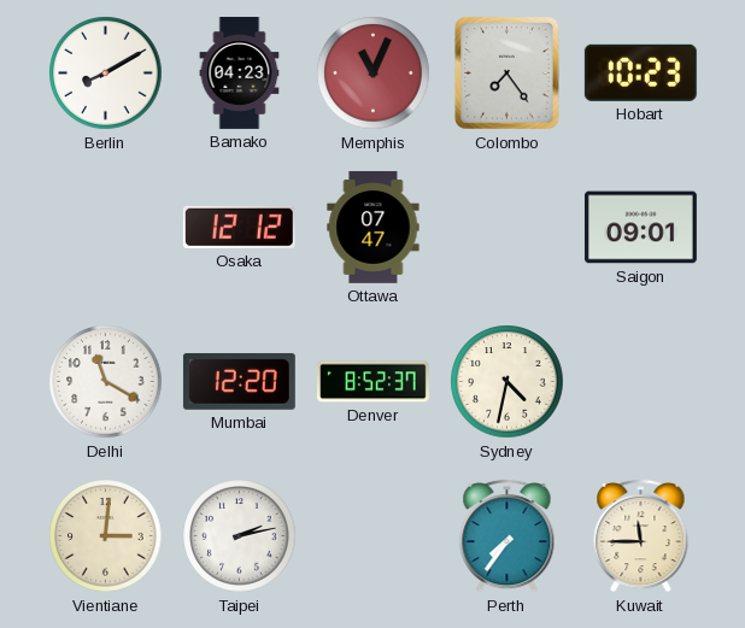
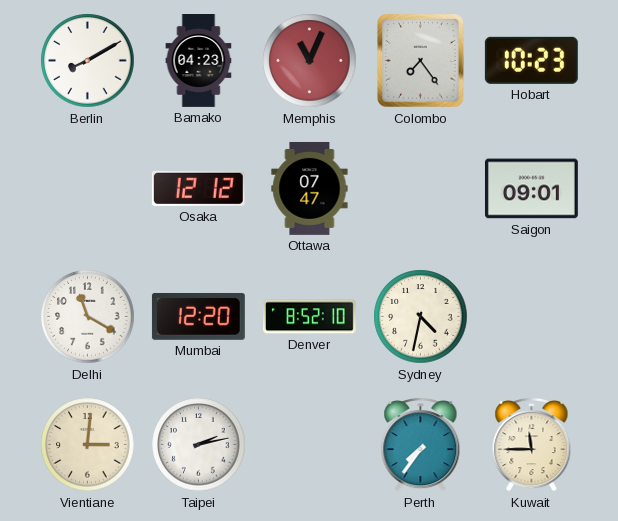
Denver: 8:52:37 -> 8:52:10 (309, 317)
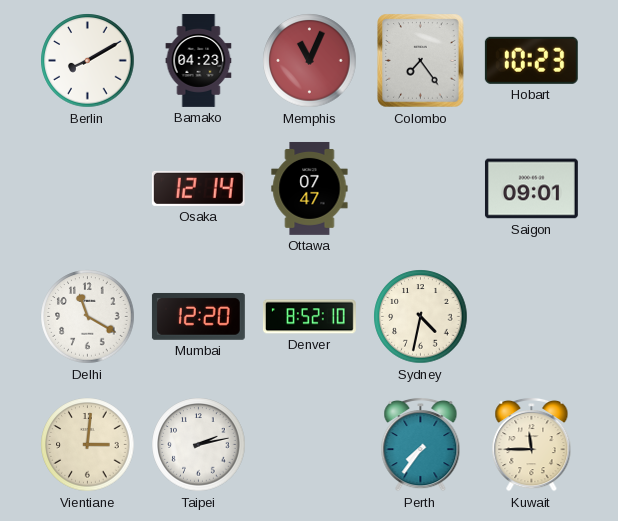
Osaka: 12:12 -> 12:14 (198, 188)
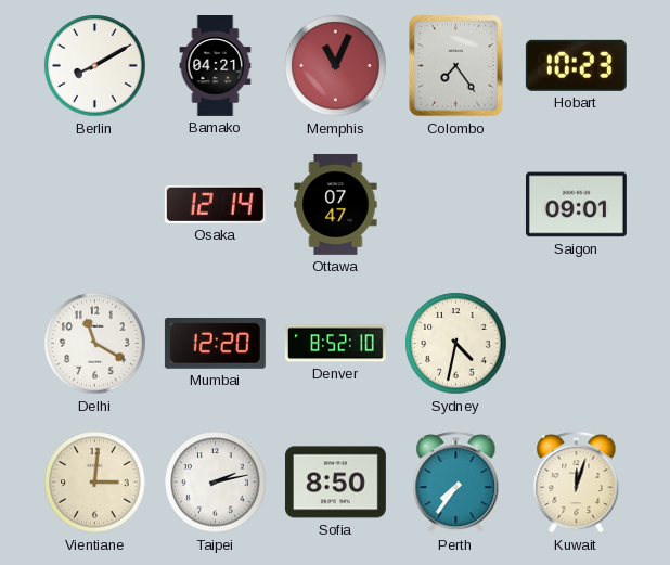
Bamako: 04:23 -> 04:21 (216, 66)
Sofia: none -> 8:50 (335, 483)
Kuwait: 11:45 -> 12:03 (577, 481)
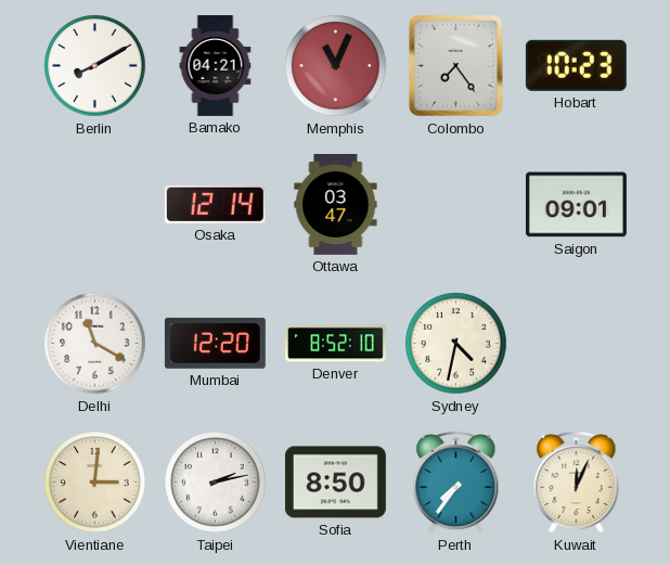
Ottawa: 07:47 -> 03:47 (336, 204)
Kuwait: 12:03 -> 12:04 (577, 481)
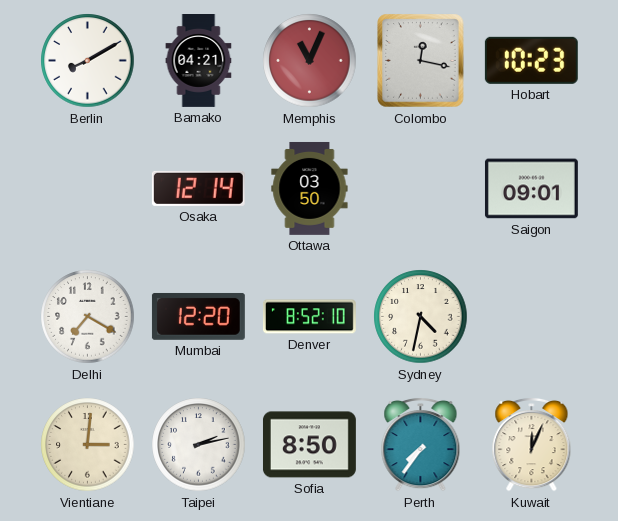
Colombo: 7:24 -> 12:17 (421, 61)
Ottawa: 03:47 -> 03:50 (310, 188)
Delhi: 11:20 -> 7:20 (88, 317)
